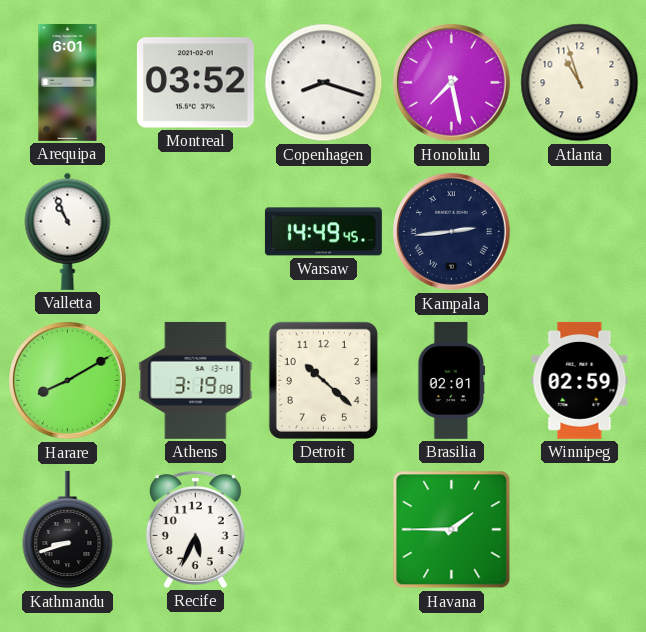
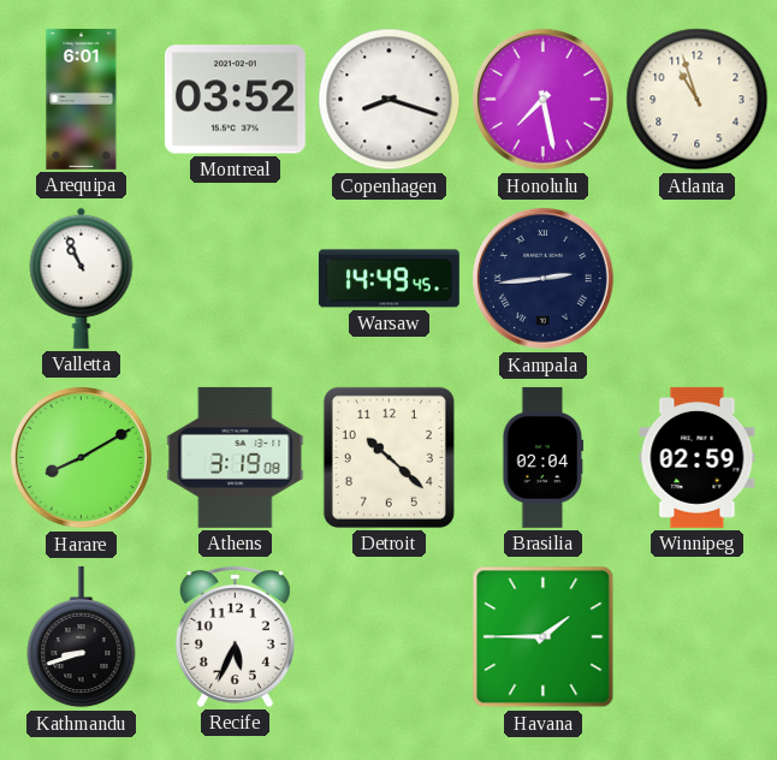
Brasilia: 02:01 -> 02:04 (544, 457)
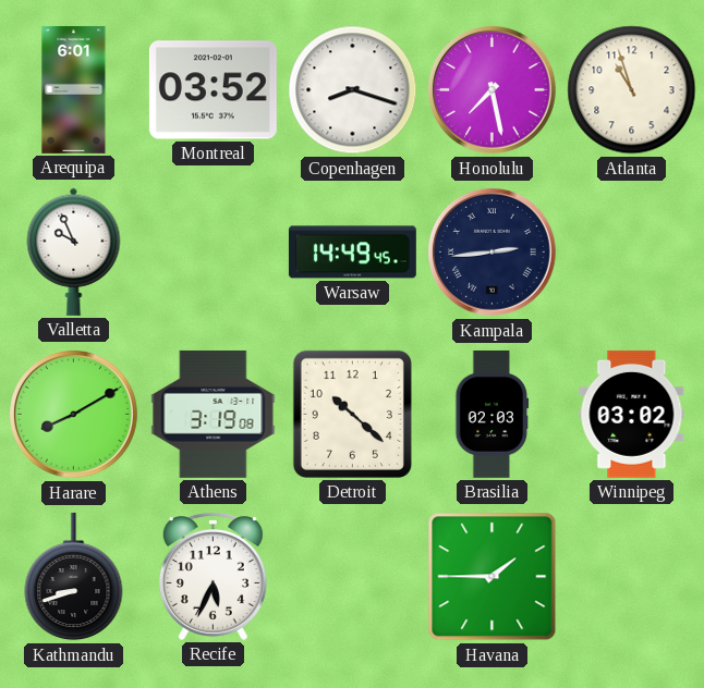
Valletta: 10:56 -> 9:56 (74, 251)
Brasilia: 02:04 -> 02:03 (493, 414)
Winnipeg: 02:59 -> 03:02 (632, 414)
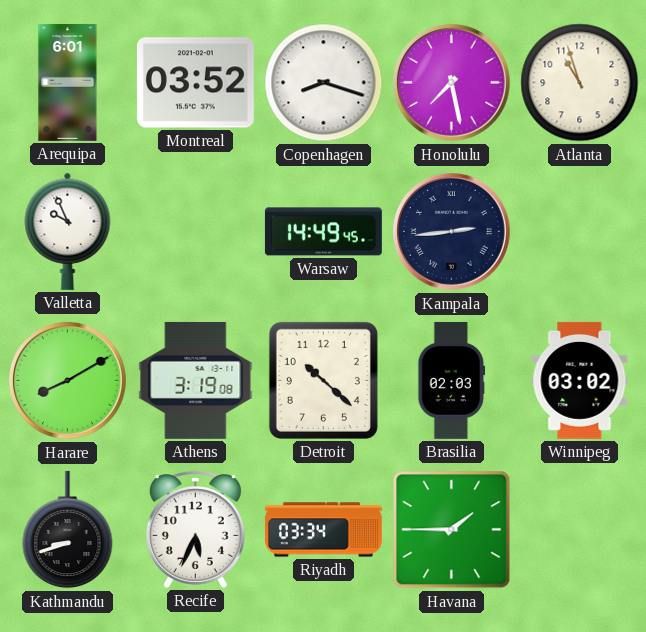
Riyadh: none -> 03:34 (323, 530)
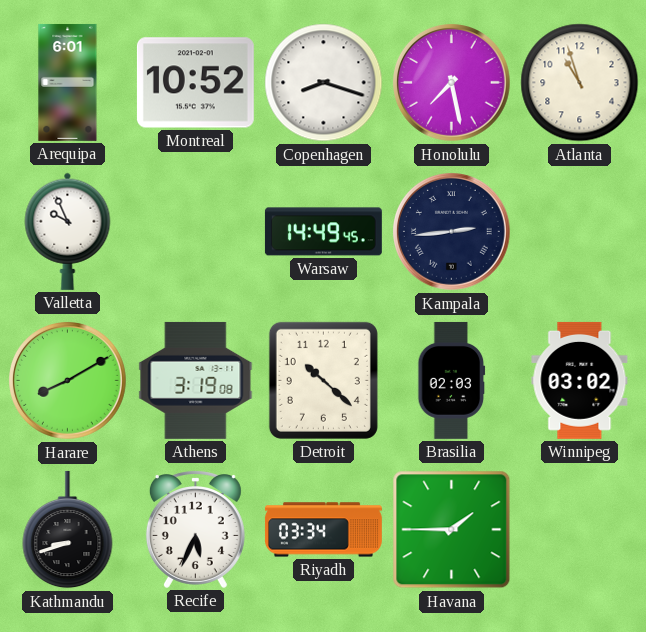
Montreal: 03:52 -> 10:52 (195, 83)
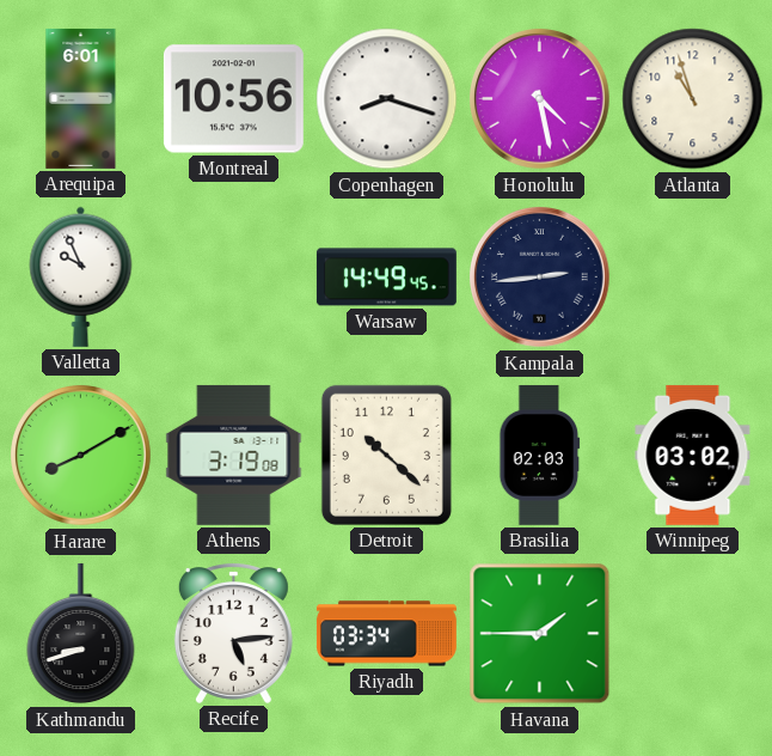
Montreal: 10:52 -> 10:56 (233, 99)
Honolulu: 7:28 -> 4:28 (540, 99)
Recife: 5:34 -> 5:14 (233, 634)
